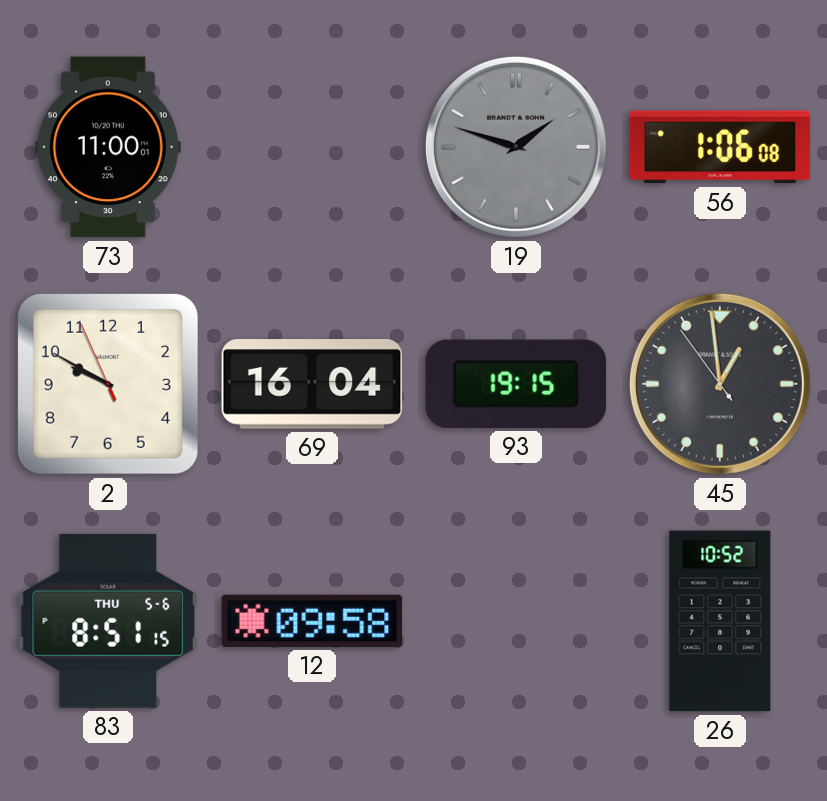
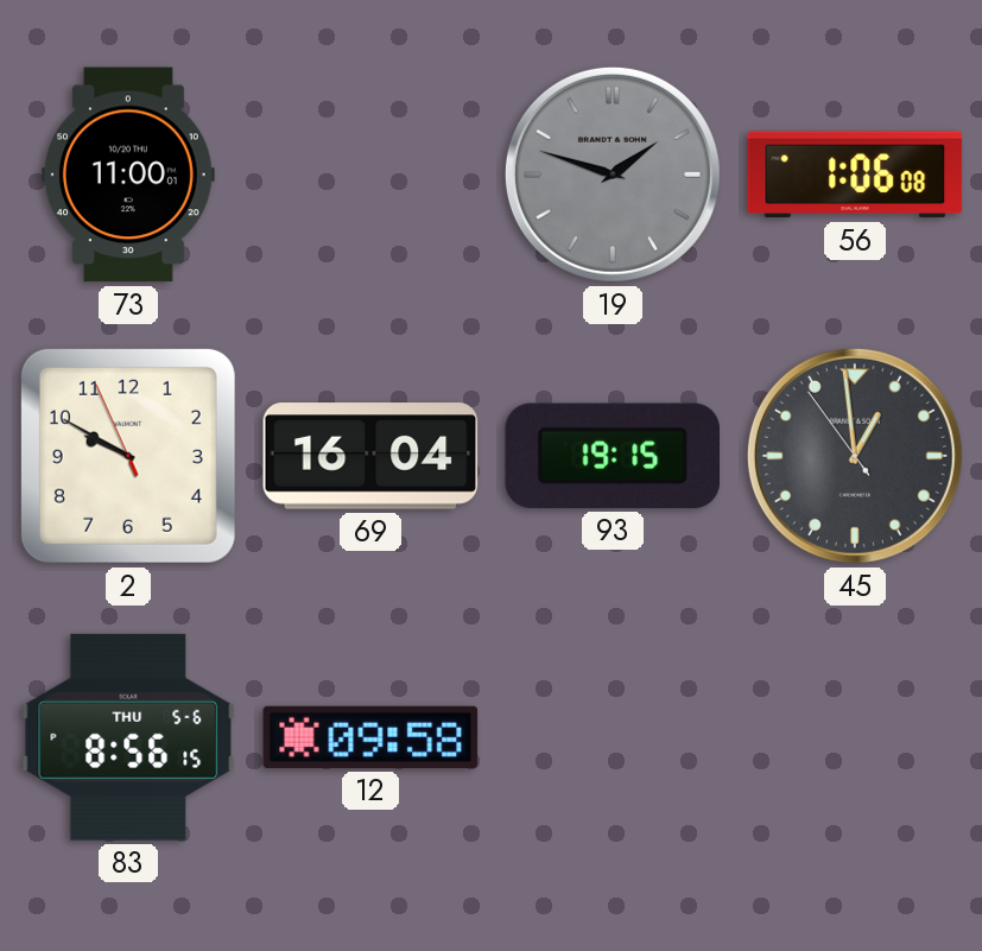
83: 8:51 -> 8:56 (128, 737)
26: 10:52 -> none (720, 621)
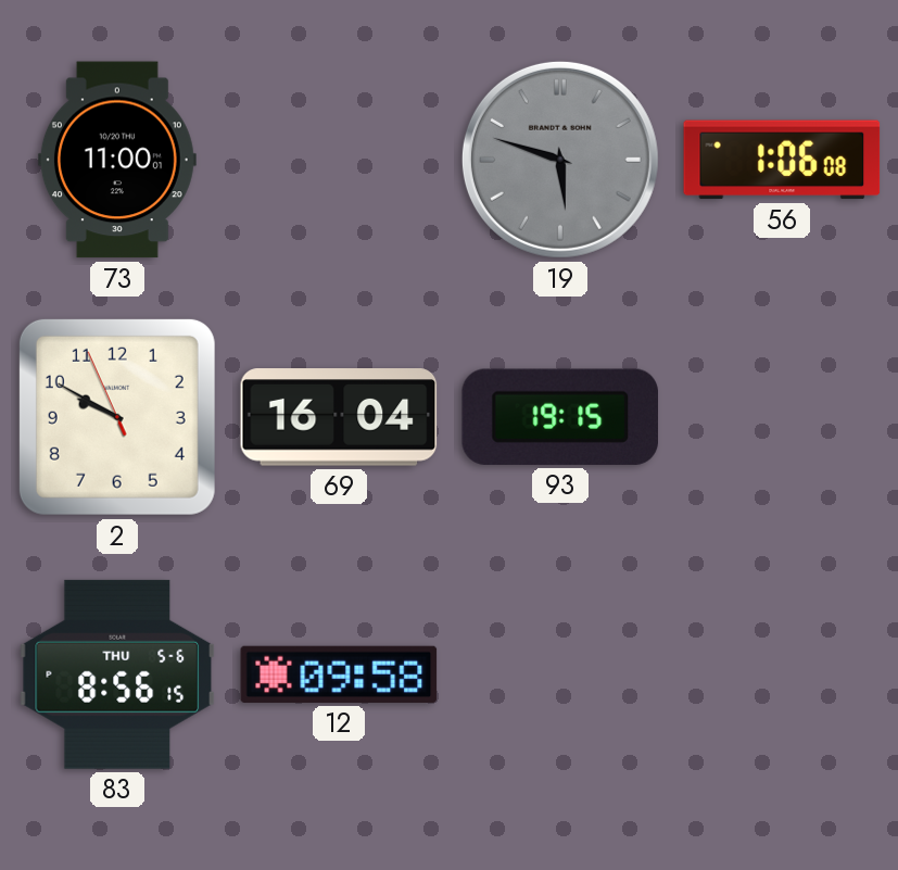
19: 1:48 -> 5:48 (560, 160)
45: 12:58 -> none (855, 456)
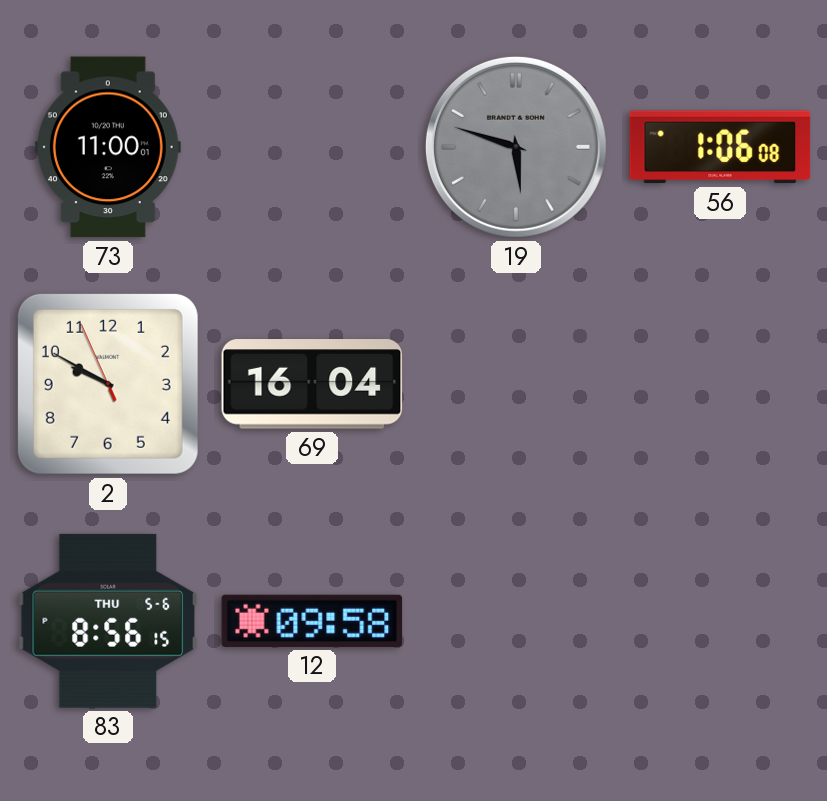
93: 19:15 -> none (559, 417)
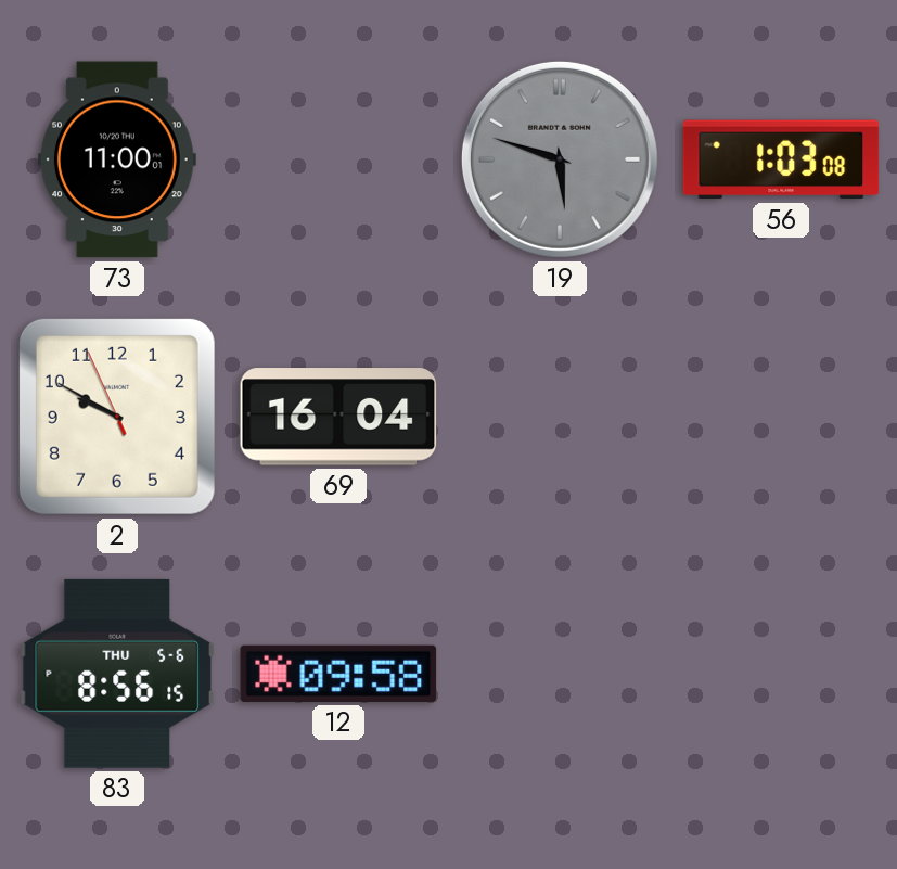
56: 1:06 -> 1:03 (781, 159)
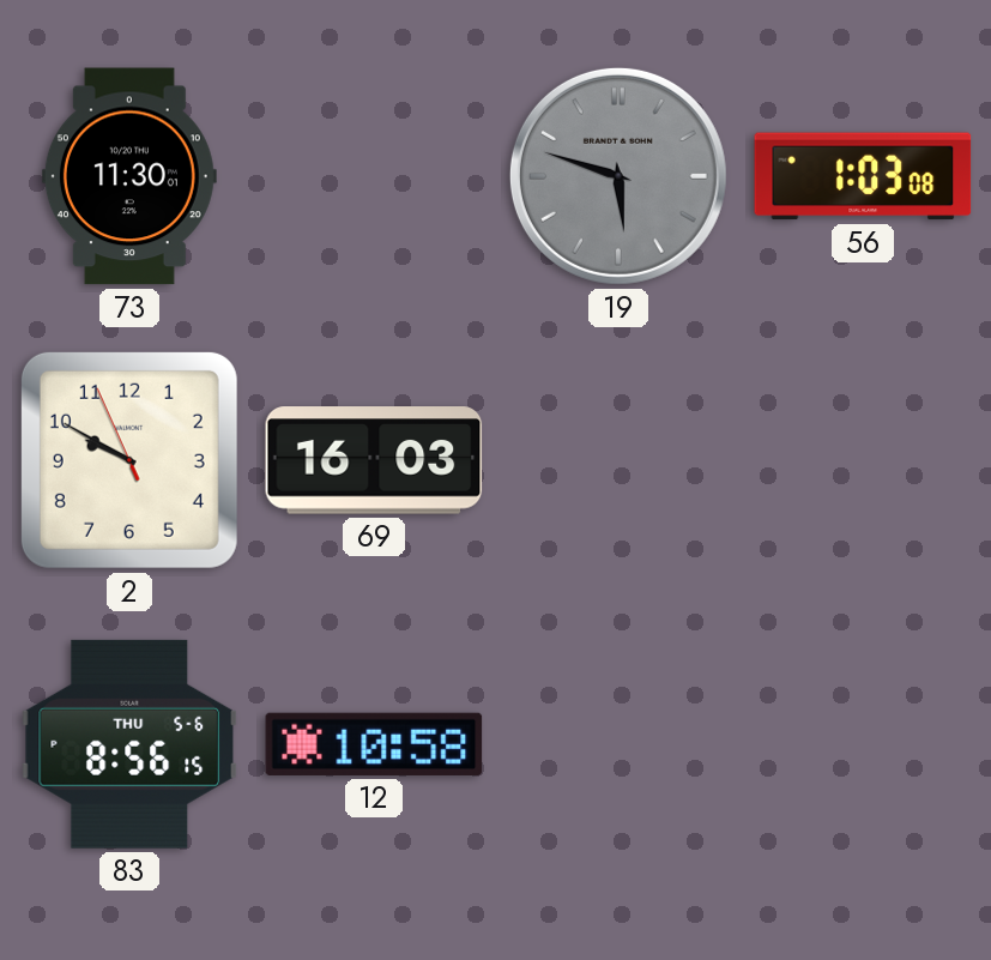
73: 11:00 -> 11:30 (129, 176)
69: 16:04 -> 16:03 (374, 460)
12: 09:58 -> 10:58 (374, 744)
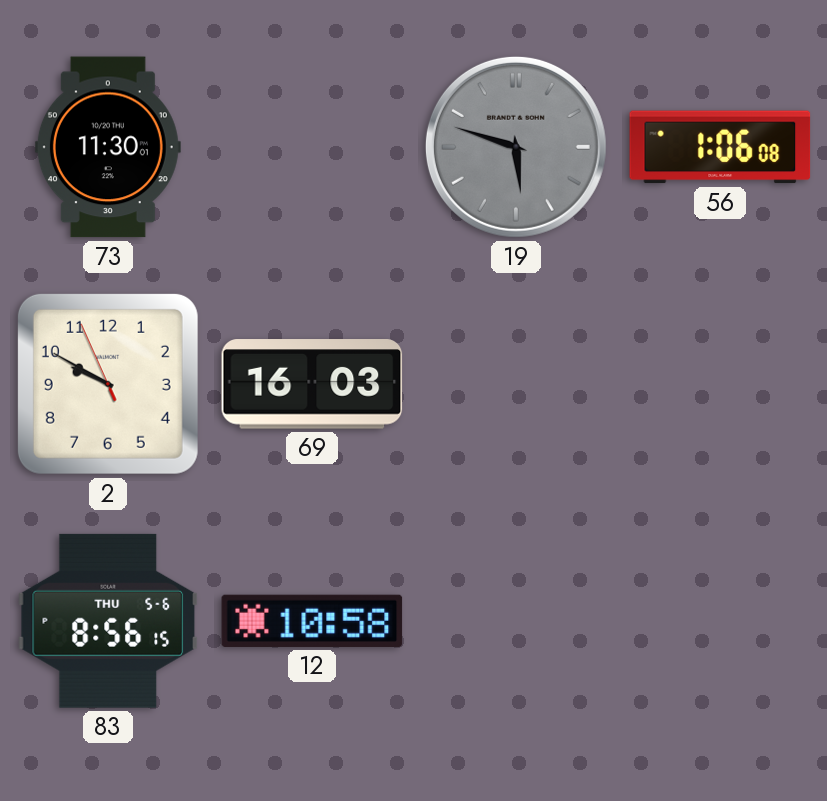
56: 1:03 -> 1:06 (720, 147)
